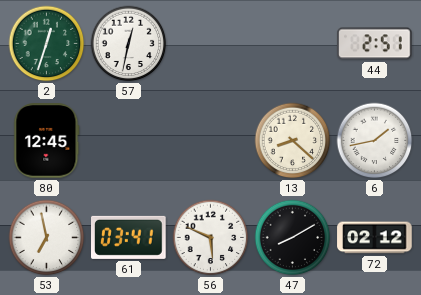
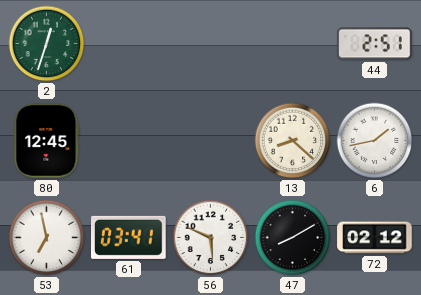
57: 12:32 -> none (129, 44)
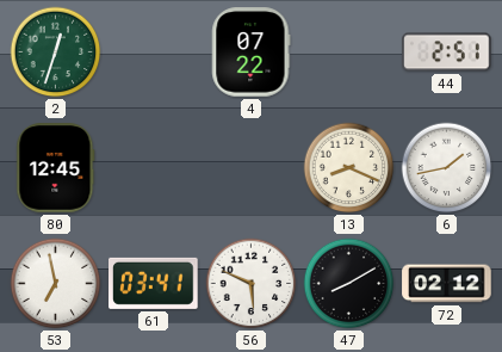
4: none -> 07:22 (252, 53)
13: 8:22 -> 8:19 (349, 168)
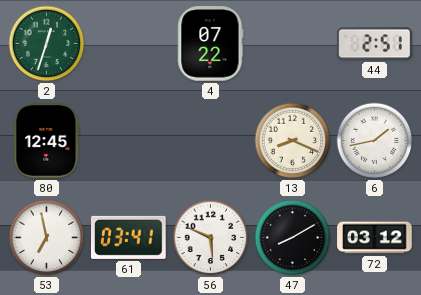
72: 02:12 -> 03:12 (375, 238)
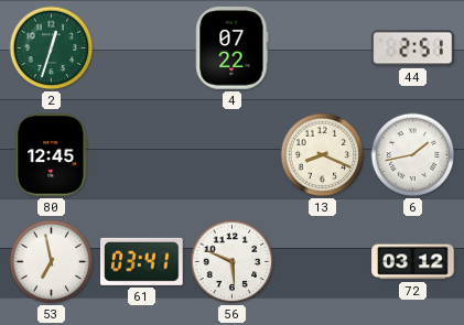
47: 8:10 -> none (293, 238)
